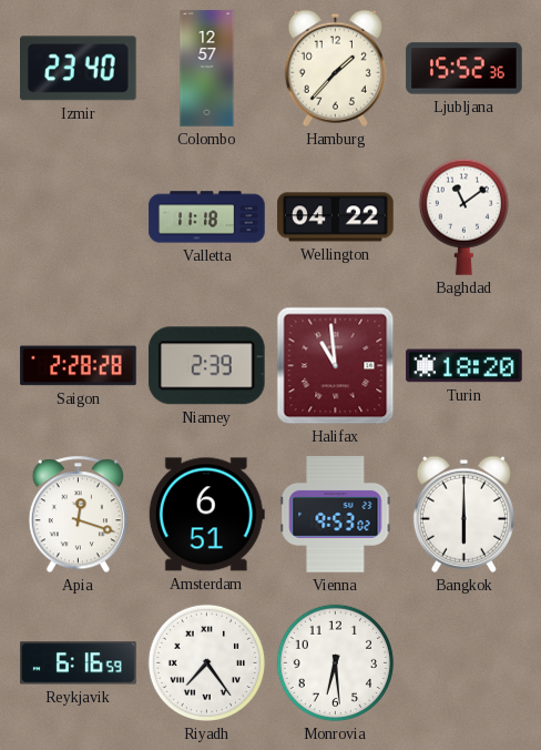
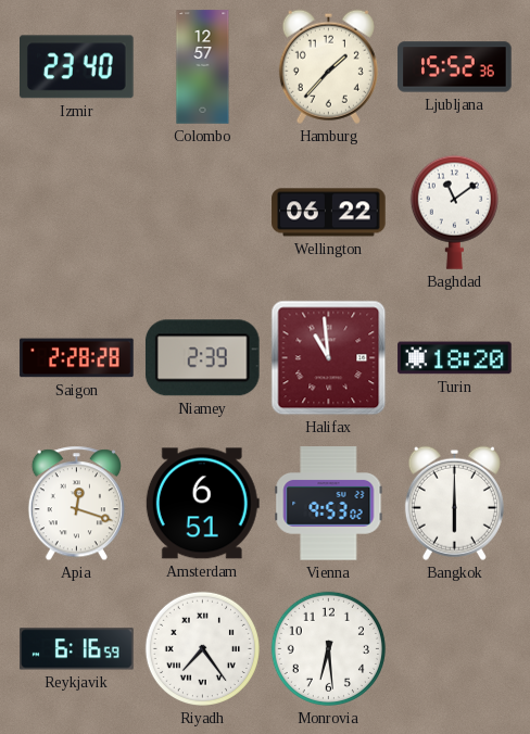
Valletta: 11:18 -> none (207, 217)
Wellington: 04:22 -> 06:22 (329, 213)
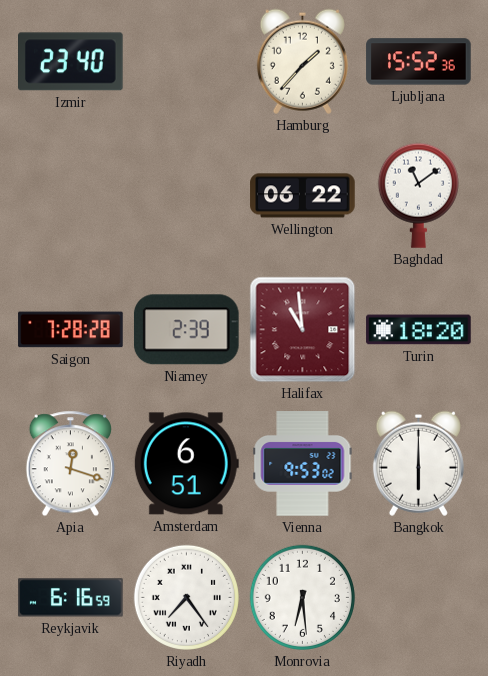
Colombo: 12:57 -> none (203, 67)
Saigon: 2:28 -> 7:28 (71, 330)
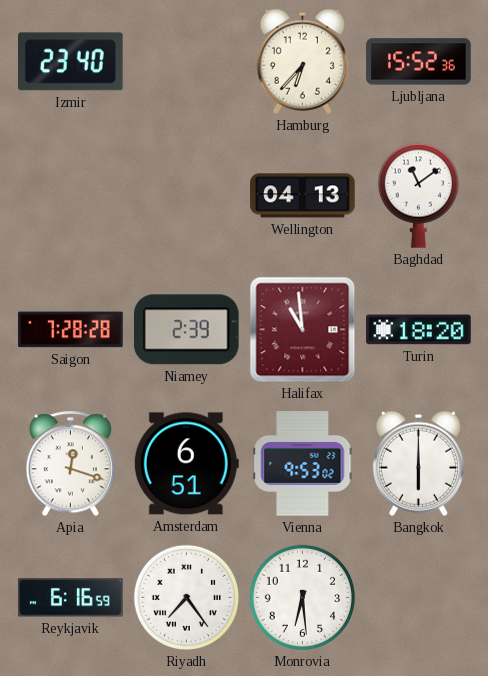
Hamburg: 1:37 -> 6:37 (302, 61)
Wellington: 06:22 -> 04:13 (303, 196)
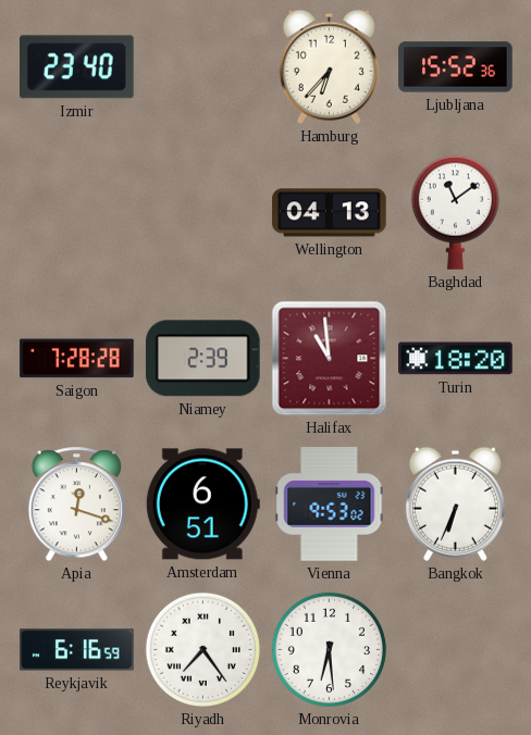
Bangkok: 6:00 -> 6:34 (455, 503)
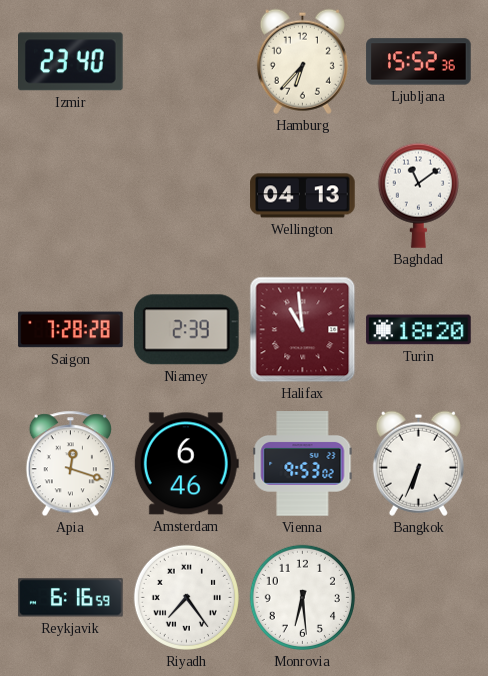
Amsterdam: 6:51 -> 6:46 (186, 464)
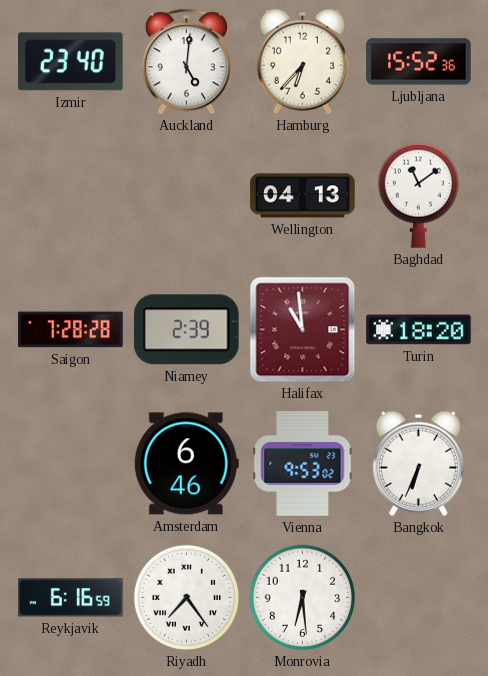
Auckland: none -> 5:01 (186, 62)
Apia: 12:18 -> none (70, 464)
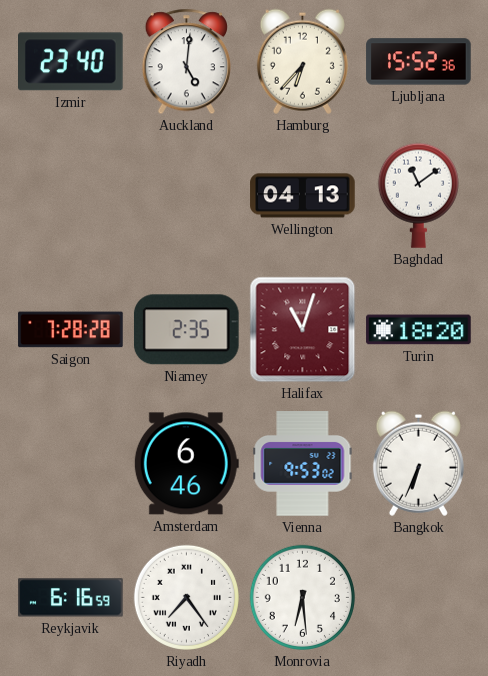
Niamey: 2:39 -> 2:35 (186, 330)
Halifax: 10:59 -> 11:03 (303, 330)
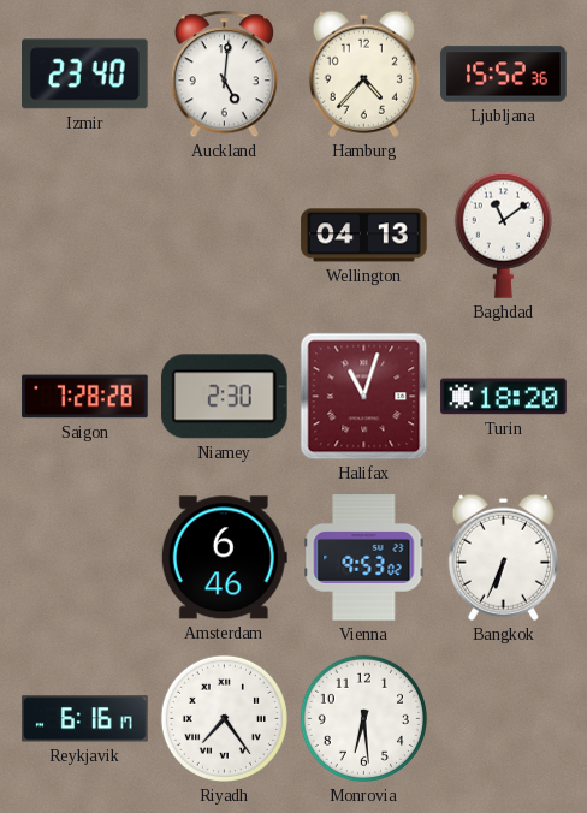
Hamburg: 6:37 -> 4:37 (363, 73)
Niamey: 2:35 -> 2:30 (224, 397)
Reykjavik: 6:16:59 -> 6:16:17 (85, 719)
